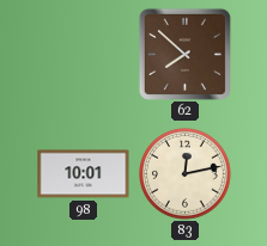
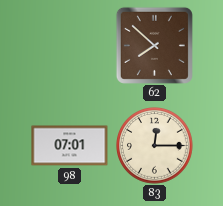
98: 10:01 -> 07:01 (70, 146)
83: 12:13 -> 12:15 (155, 146)
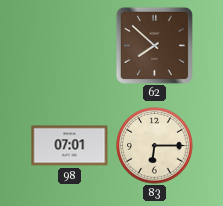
83: 12:15 -> 6:15 (155, 146)
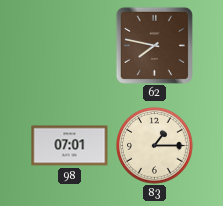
62: 7:52 -> 7:47 (154, 45)
83: 6:15 -> 1:15 (155, 146)
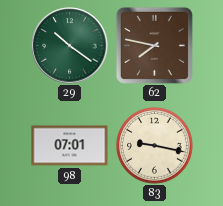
29: none -> 10:21 (70, 46)
83: 1:15 -> 9:17 (155, 146)
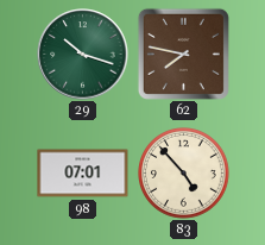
29: 10:21 -> 10:18 (83, 55)
83: 9:17 -> 4:53 (184, 174)
